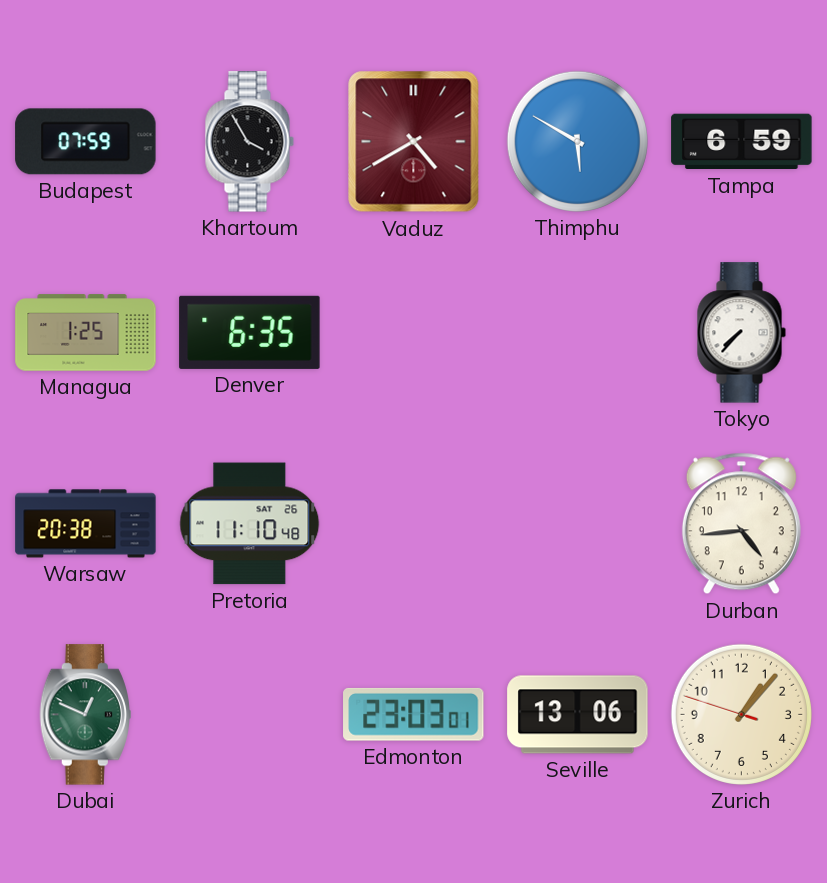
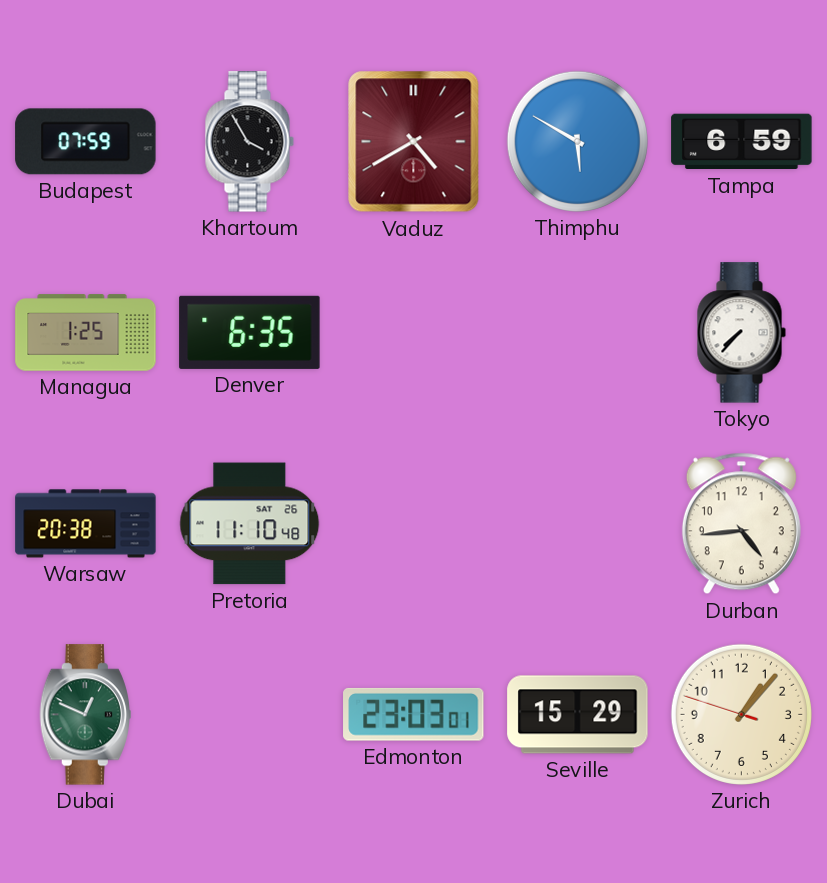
Seville: 13:06 -> 15:29 (578, 715)
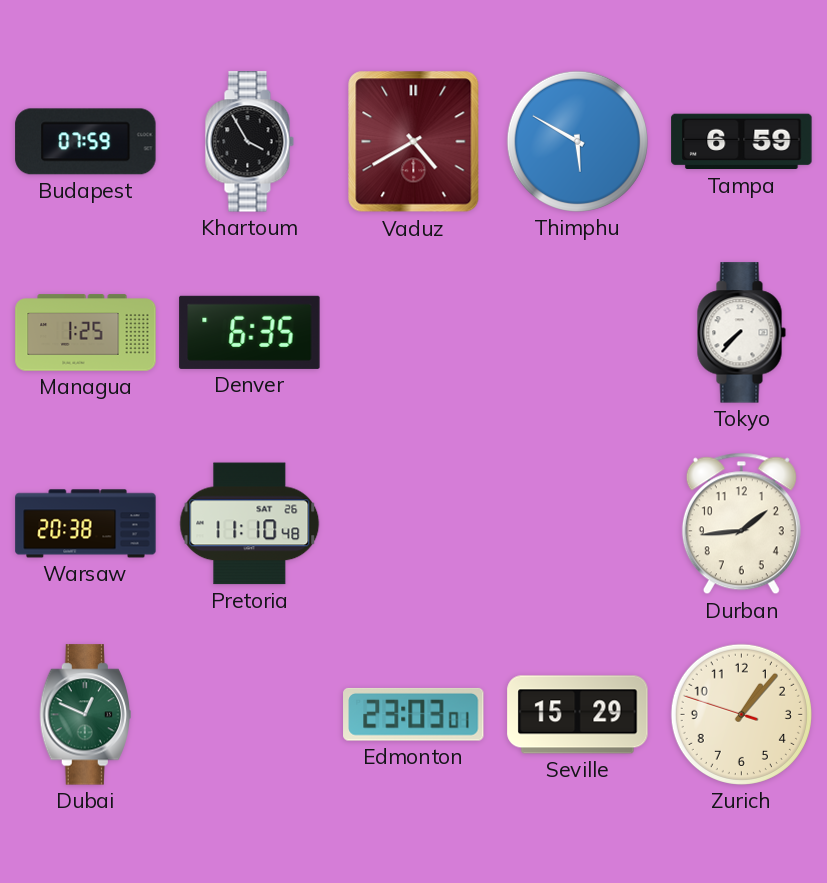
Durban: 4:44 -> 1:44 (741, 524)
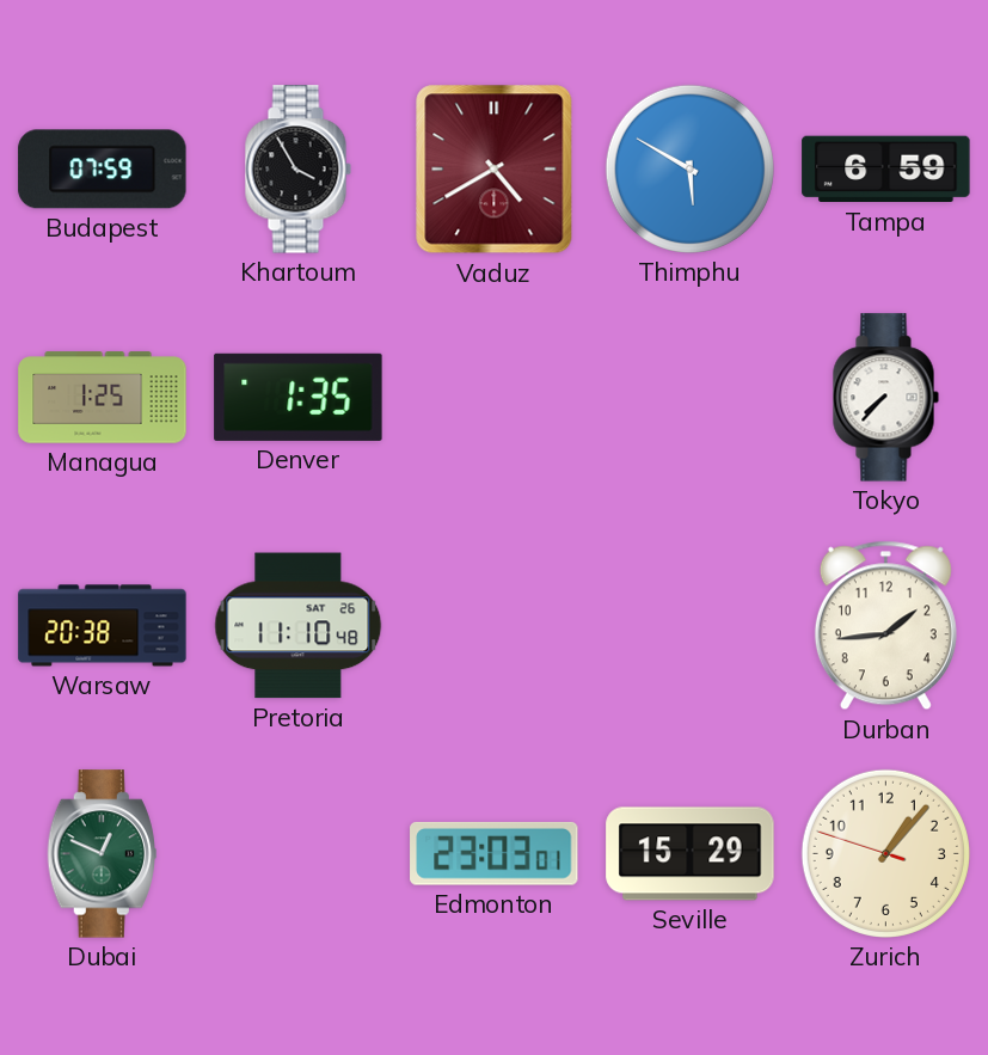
Denver: 6:35 -> 1:35 (299, 397)
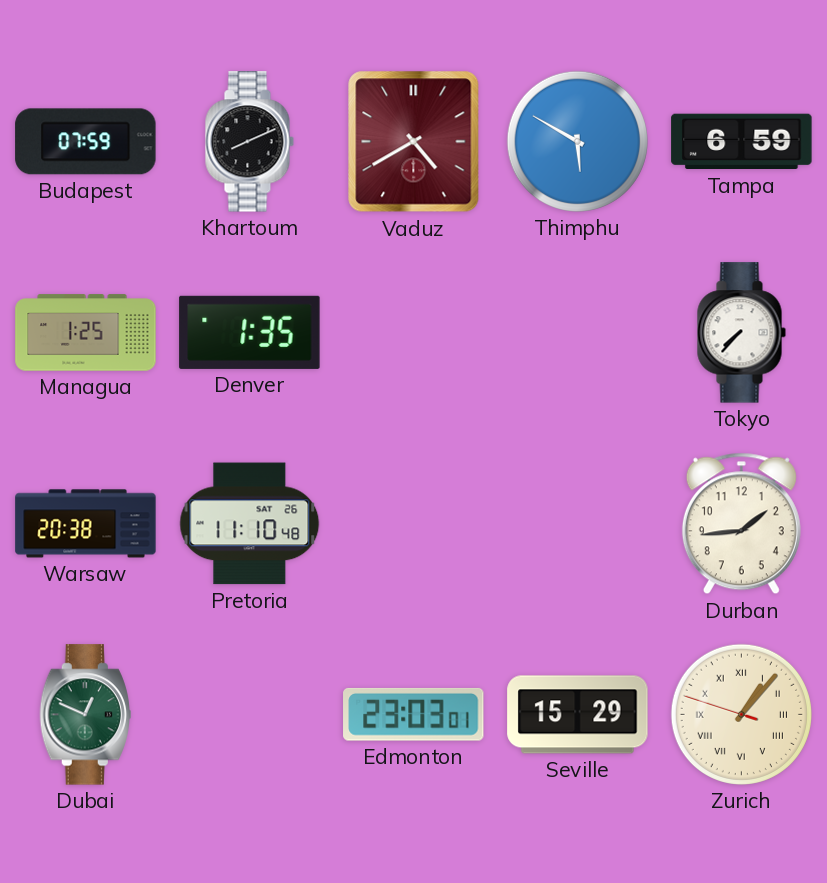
Khartoum: 3:55 -> 8:11 (249, 142)
Zurich numerals: Arabic -> Roman (741, 714)
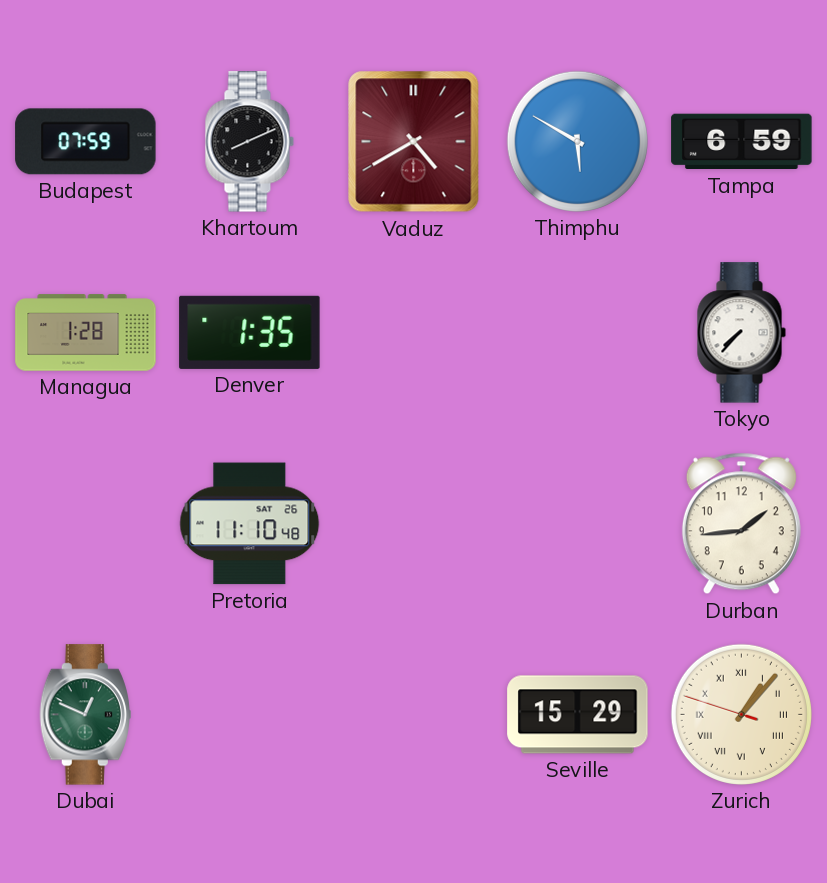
Managua: 1:25 -> 1:28 (86, 333)
Warsaw: 20:38 -> none (86, 524)
Edmonton: 23:03 -> none (414, 714)
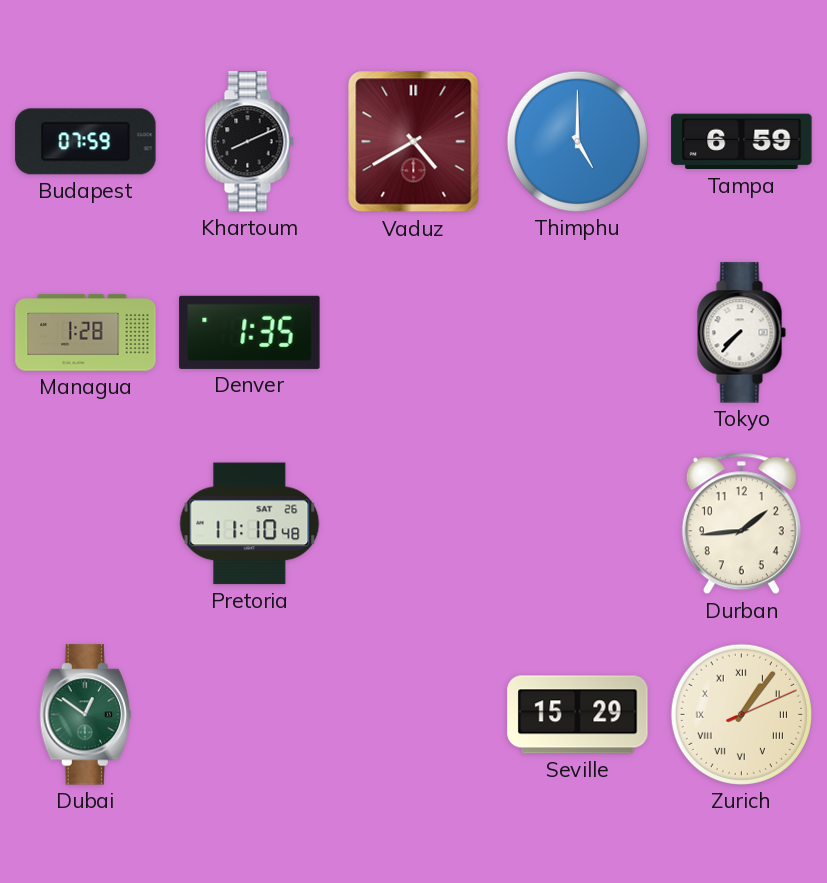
Thimphu: 5:50 -> 5:00 (577, 141)
Dubai: 12:49 -> 12:51 (85, 715)
Zurich: 1:06:48 -> 1:06:11 (741, 714)
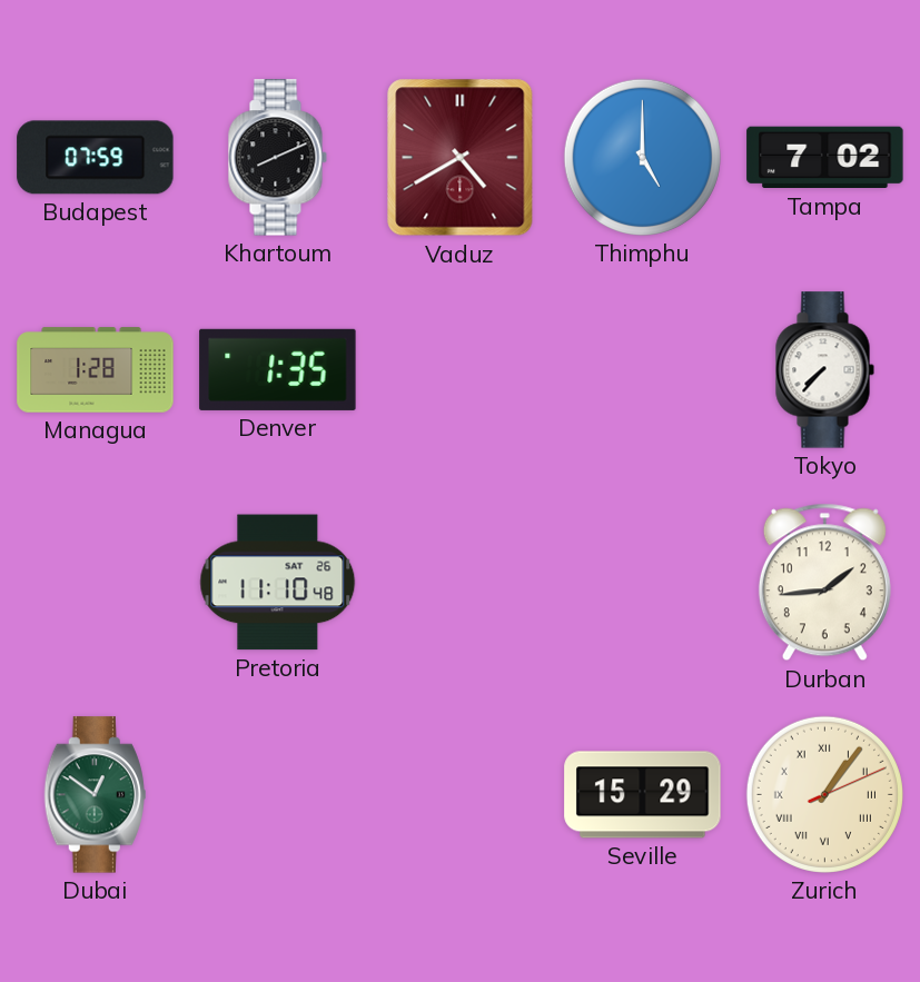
Tampa: 6:59 -> 7:02 (825, 158)
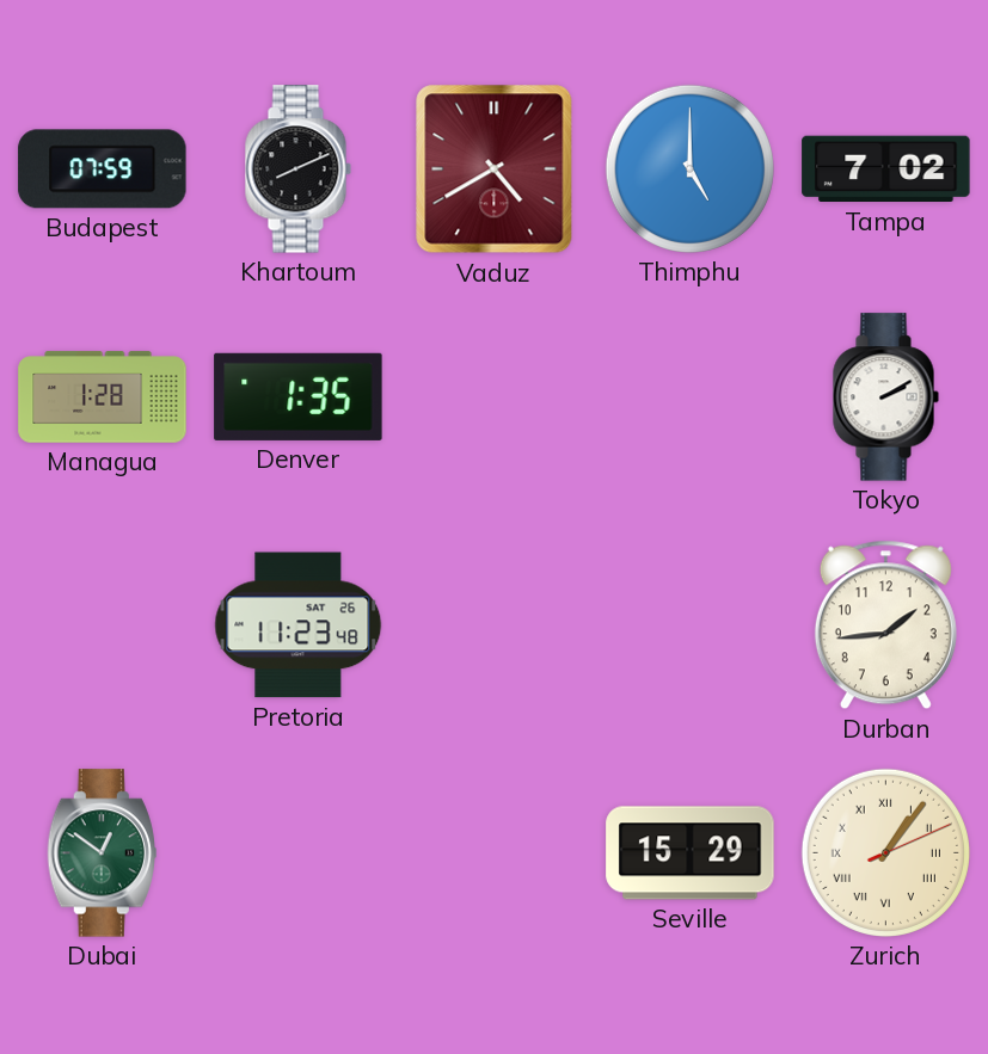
Tokyo: 7:37 -> 2:10 (885, 397)
Pretoria: 11:10 -> 11:23 (299, 625)
